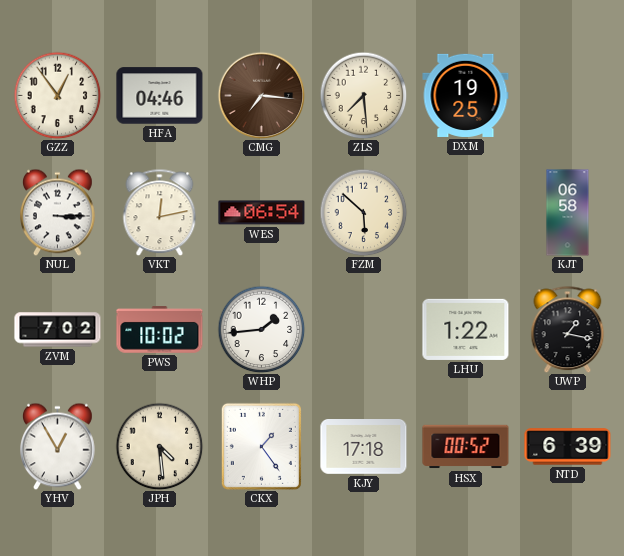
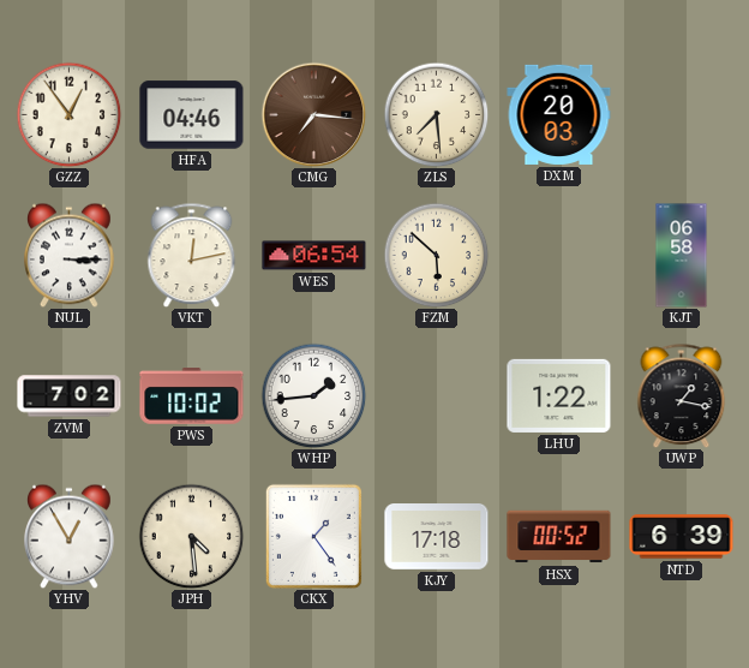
DXM: 19:25 -> 20:03 (559, 114)
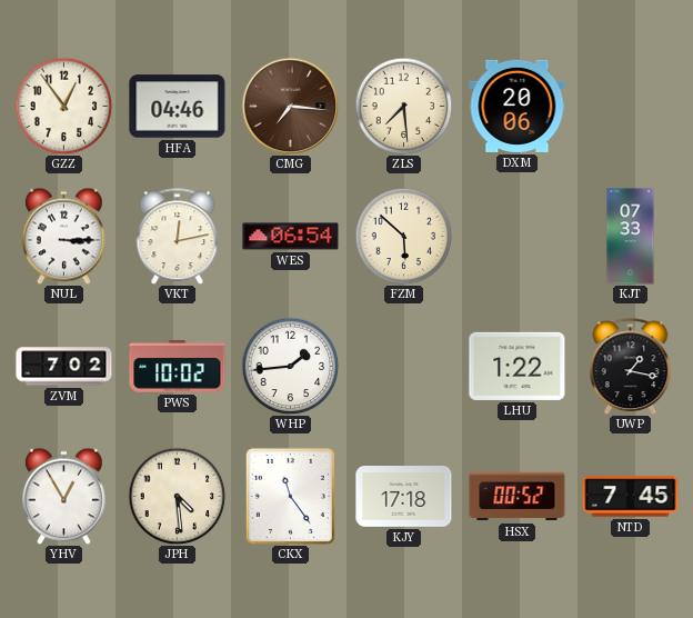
DXM: 20:03 -> 20:06 (518, 106)
KJT: 06:58 -> 07:33 (631, 237)
CKX: 1:24 -> 11:24 (290, 496)
NTD: 6:39 -> 7:45 (631, 497)
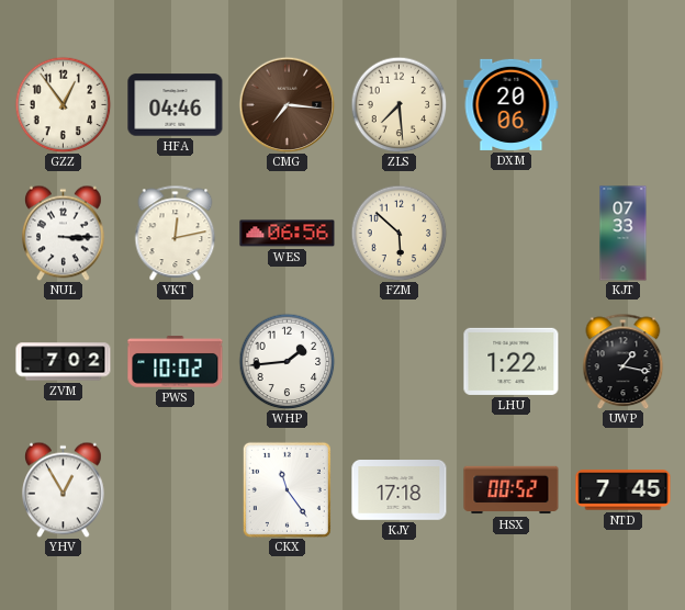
WES: 06:54 -> 06:56 (288, 234)
JPH: 4:29 -> none (177, 496)
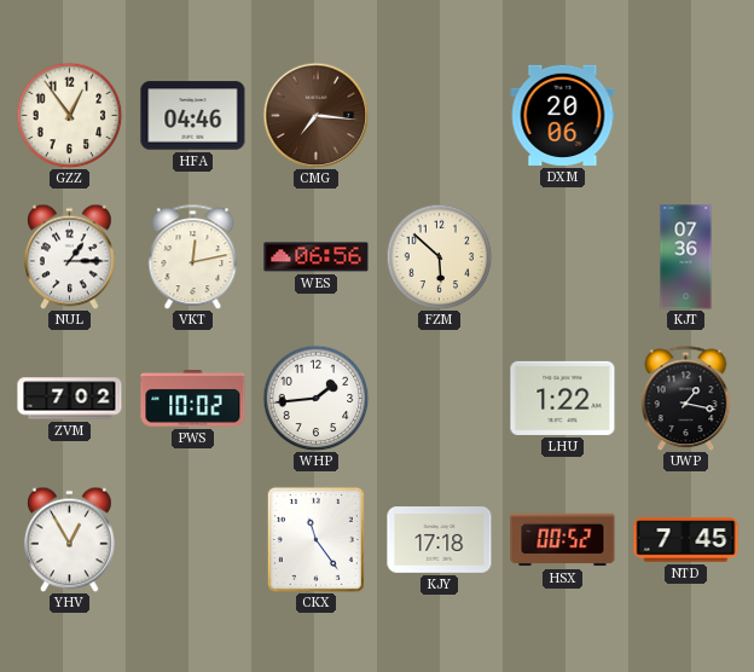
ZLS: 7:29 -> none (398, 104)
NUL: 3:15 -> 1:15 (70, 256)
KJT: 07:33 -> 07:36 (686, 257)
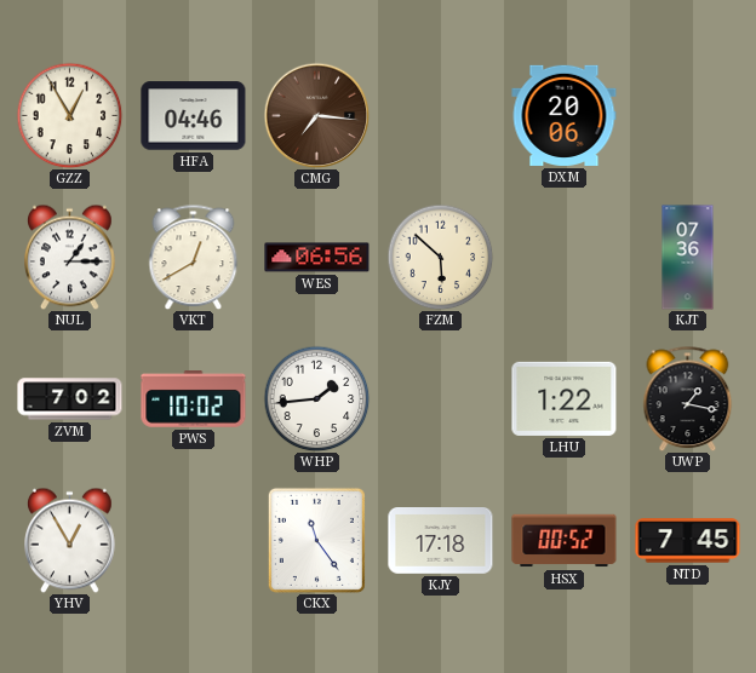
GZZ: 12:54 -> 12:55 (69, 115)
VKT: 12:13 -> 12:40 (194, 257)
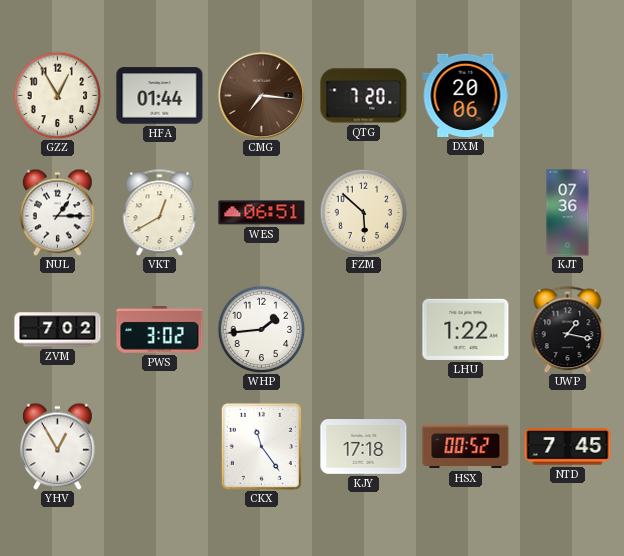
HFA: 04:46 -> 01:44 (160, 96)
QTG: none -> 7:20 (364, 96)
WES: 06:56 -> 06:51 (262, 213)
PWS: 10:02 -> 3:02 (160, 330)
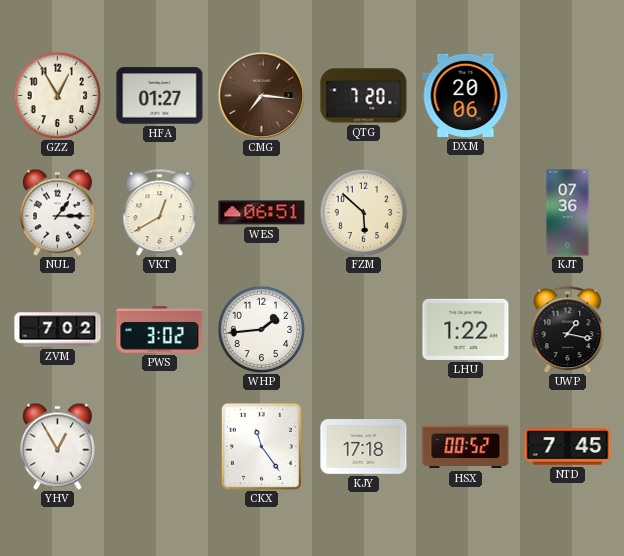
HFA: 01:44 -> 01:27 (160, 96)
